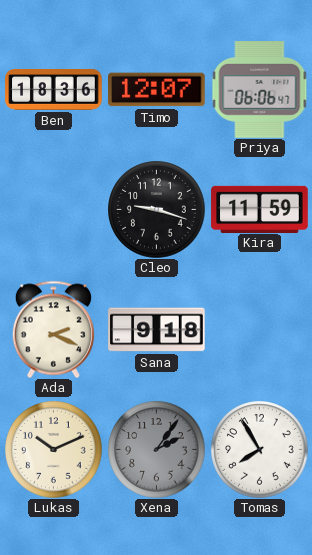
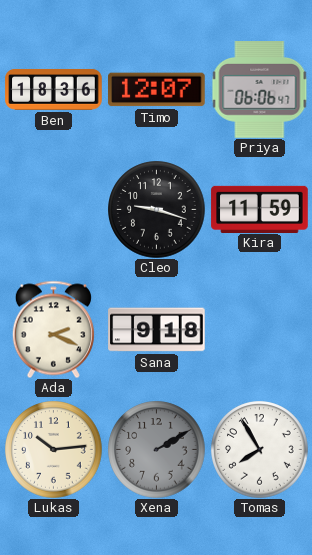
Lukas: 10:11 -> 10:14 (54, 450)
Xena: 2:06 -> 2:10 (157, 450)
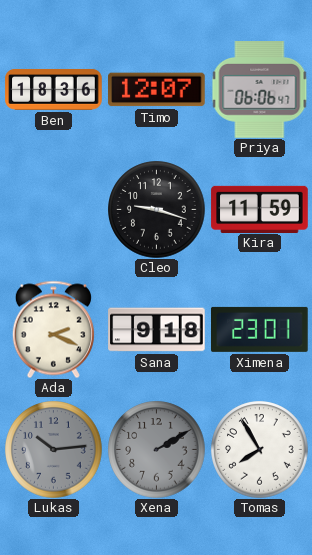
Ximena: none -> 23:01 (260, 329)
Lukas dial: cream -> grey (54, 450)
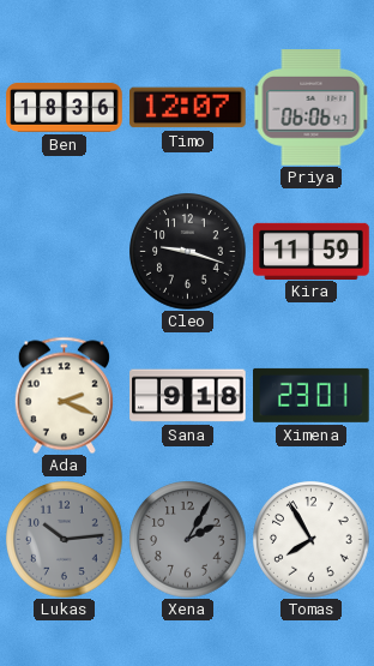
Xena: 2:10 -> 2:05 (188, 540)
